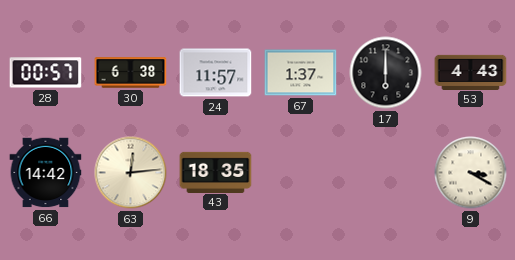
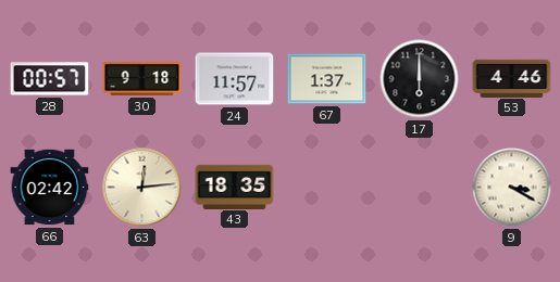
30: 6:38 -> 9:18 (142, 79)
53: 4:43 -> 4:46 (512, 78)
66: 14:42 -> 02:42 (50, 188)
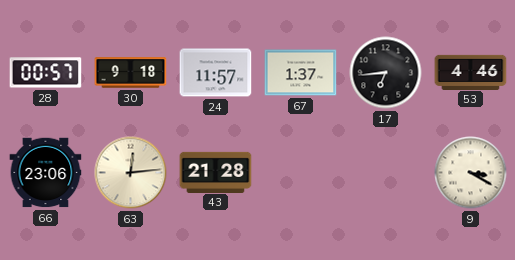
17: 6:00 -> 6:44 (386, 73)
66: 02:42 -> 23:06 (46, 173)
43: 18:35 -> 21:28 (216, 172)
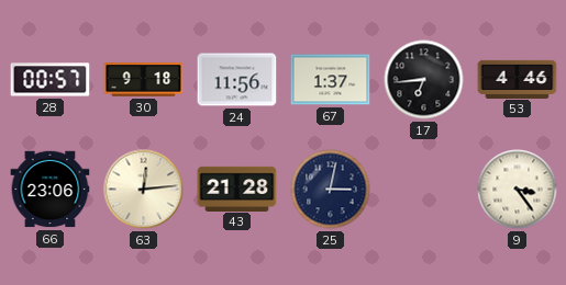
24: 11:57 -> 11:56 (237, 80)
25: none -> 3:02 (331, 190)
9: 3:20 -> 3:24 (518, 190)
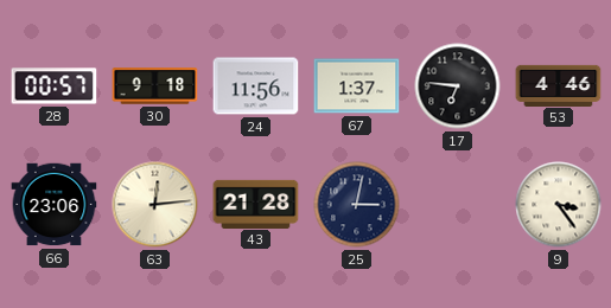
17: 6:44 -> 6:46 (458, 86)
